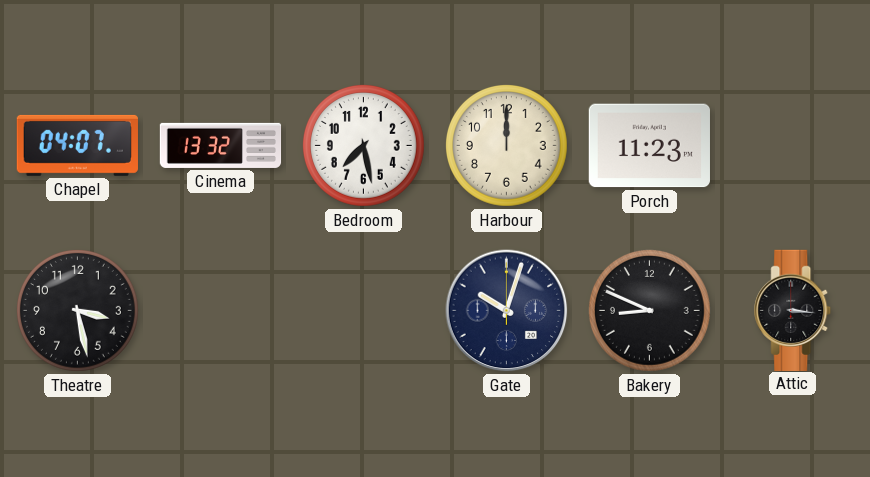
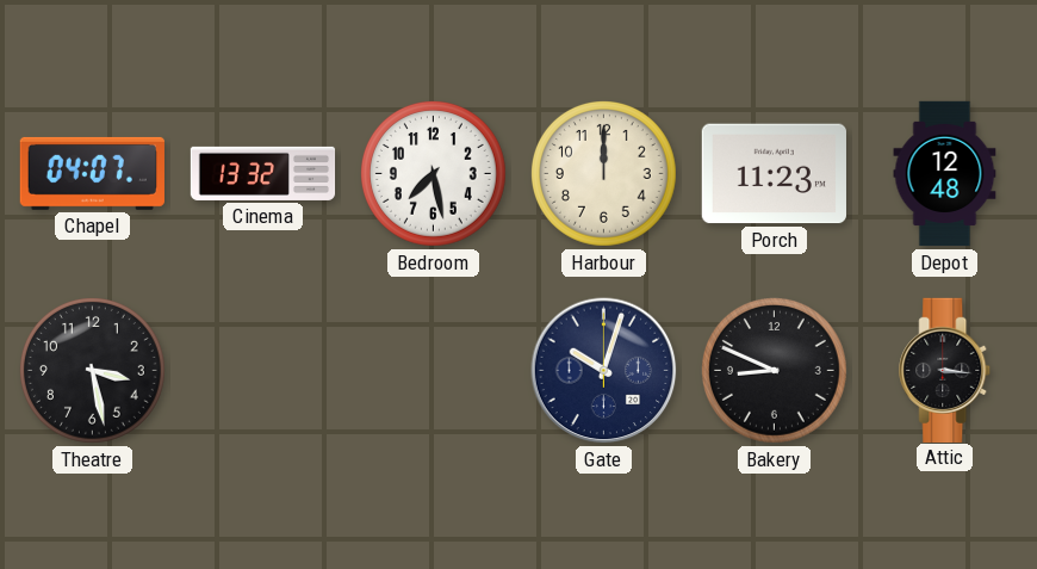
Depot: none -> 12:48 (945, 174)
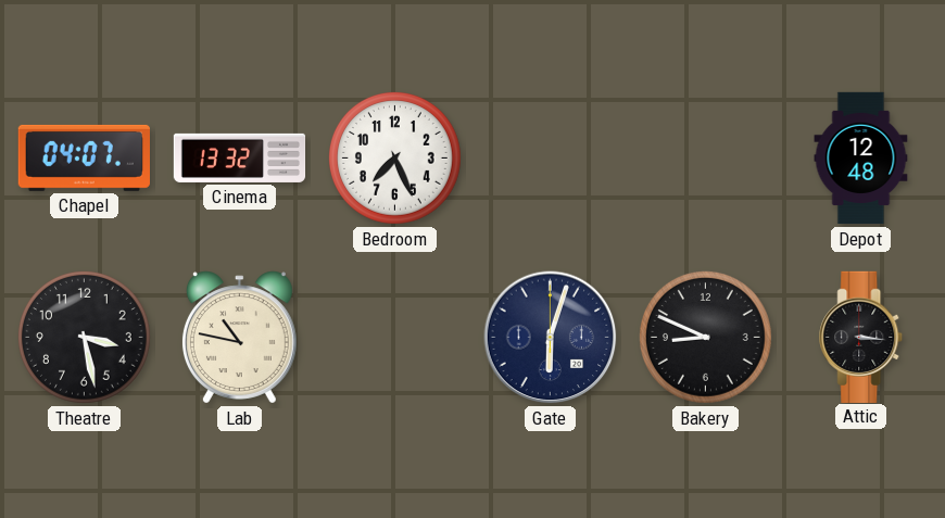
Bedroom: 7:28 -> 7:26 (395, 159)
Harbour: 12:00 -> none (604, 174)
Porch: 11:23 -> none (774, 174)
Lab: none -> 10:47 (239, 338)
Gate: 10:03 -> 6:03 (551, 338)
